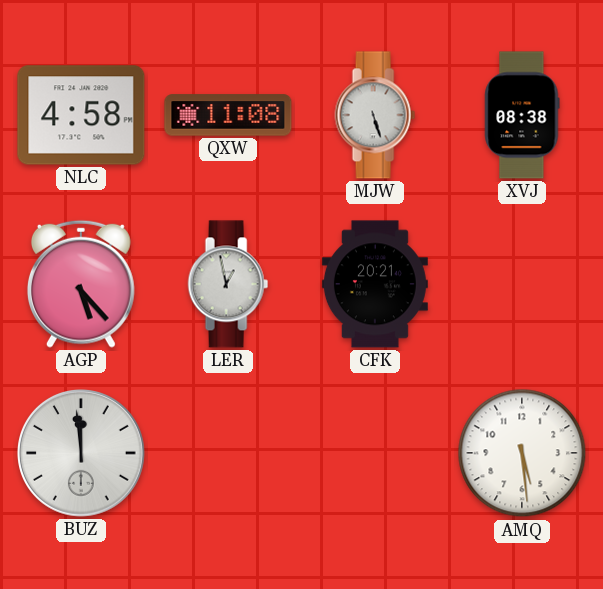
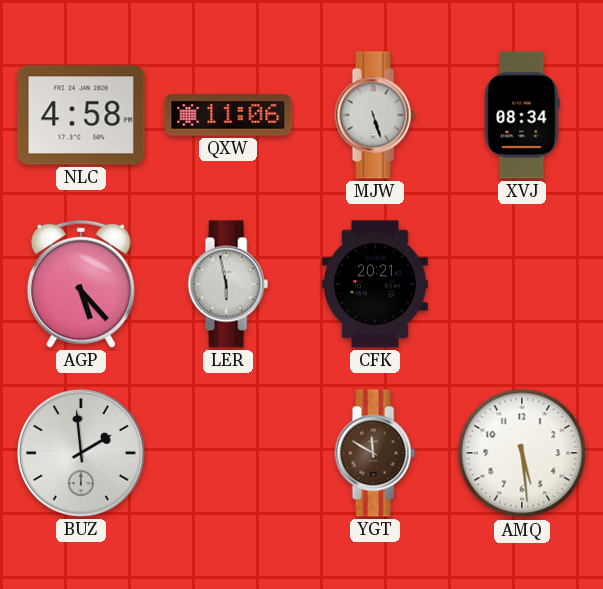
QXW: 11:08 -> 11:06 (228, 115)
XVJ: 08:38 -> 08:34 (522, 115)
LER: 12:58 -> 5:58 (228, 284)
BUZ: 11:59 -> 1:59 (82, 454)
YGT: none -> 11:50 (375, 453)
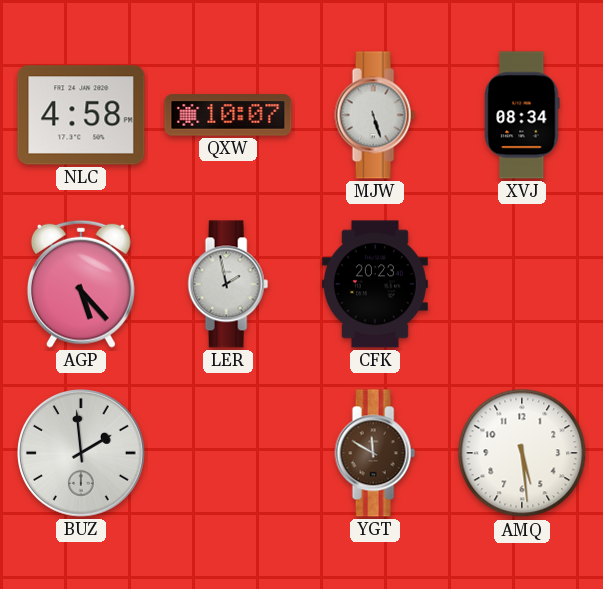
QXW: 11:06 -> 10:07 (228, 115)
LER: 5:58 -> 1:58 (228, 284)
CFK: 20:21 -> 20:23 (375, 284)
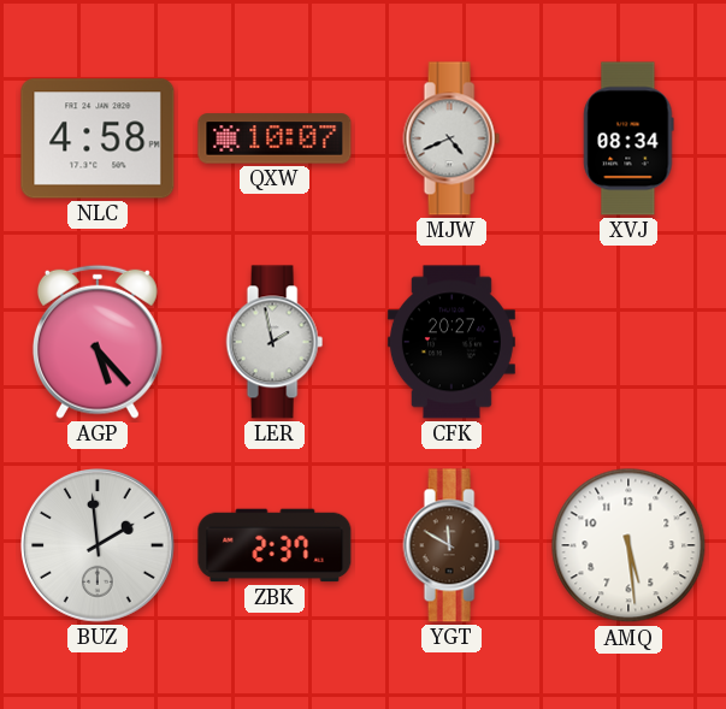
MJW: 5:27 -> 4:41 (451, 138)
CFK: 20:23 -> 20:27 (451, 342)
ZBK: none -> 2:37 (275, 545)
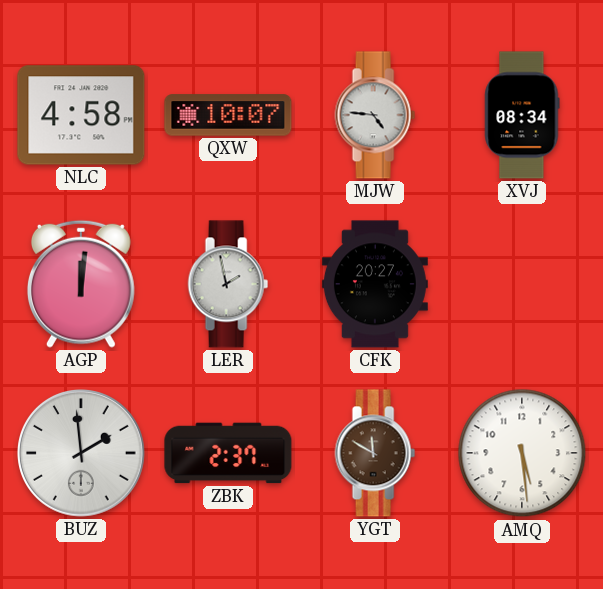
MJW: 4:41 -> 4:46 (375, 115)
AGP: 5:23 -> 12:01 (81, 284)
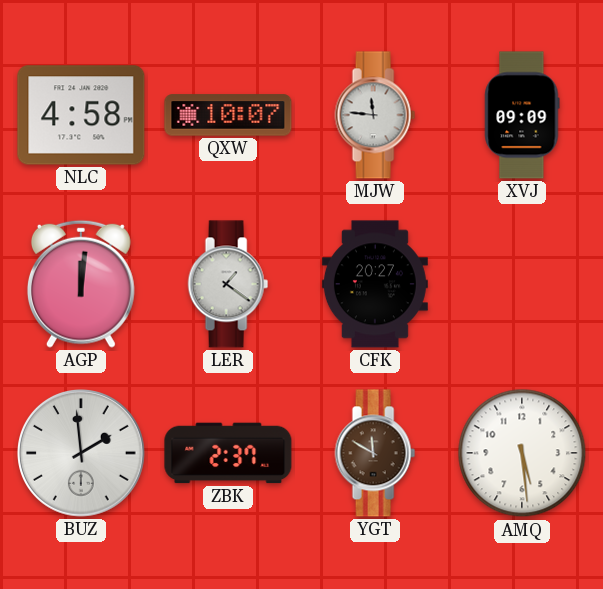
MJW: 4:46 -> 11:46 (375, 115)
XVJ: 08:34 -> 09:09 (522, 115)
LER: 1:58 -> 1:21 (228, 284)
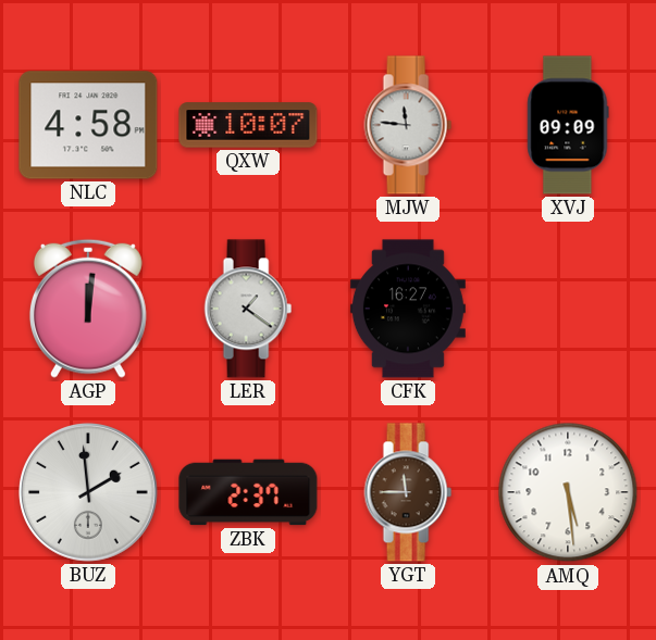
CFK: 20:27 -> 16:27 (408, 309)
YGT: 11:50 -> 11:45 (408, 492)
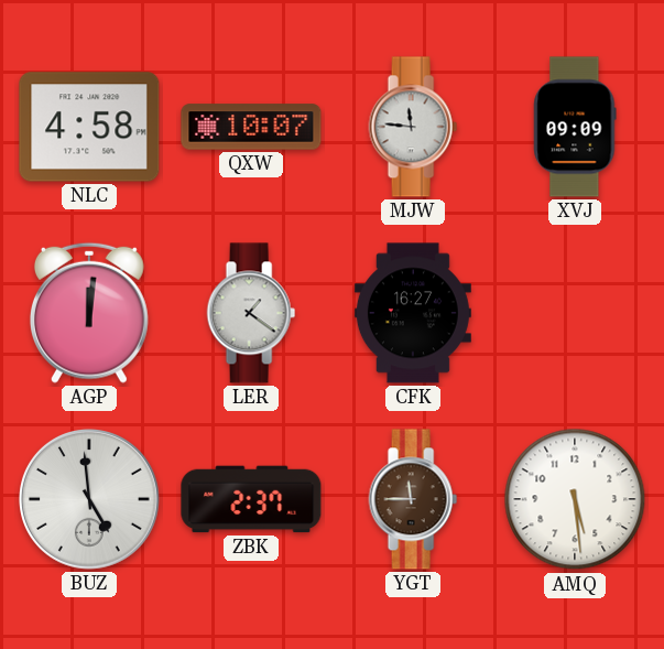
BUZ: 1:59 -> 4:59 (90, 500)
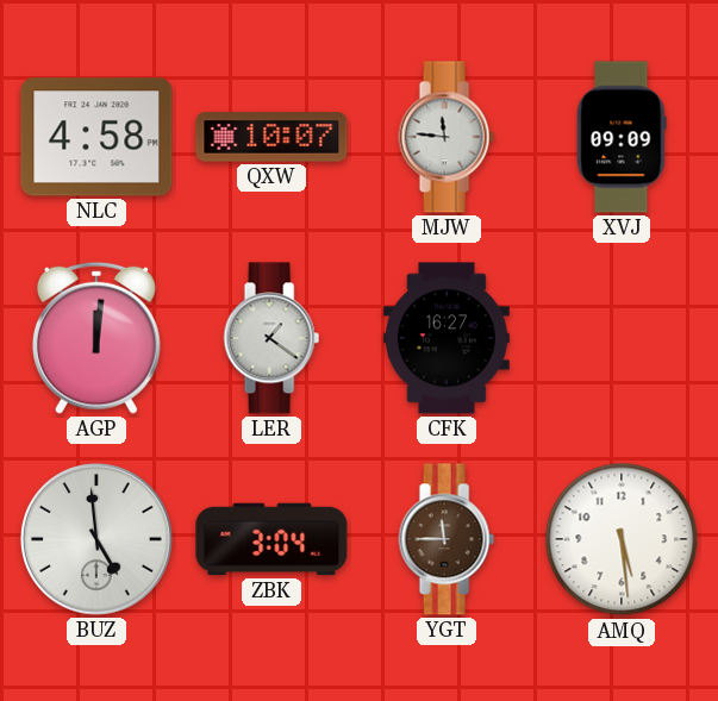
ZBK: 2:37 -> 3:04 (271, 539)
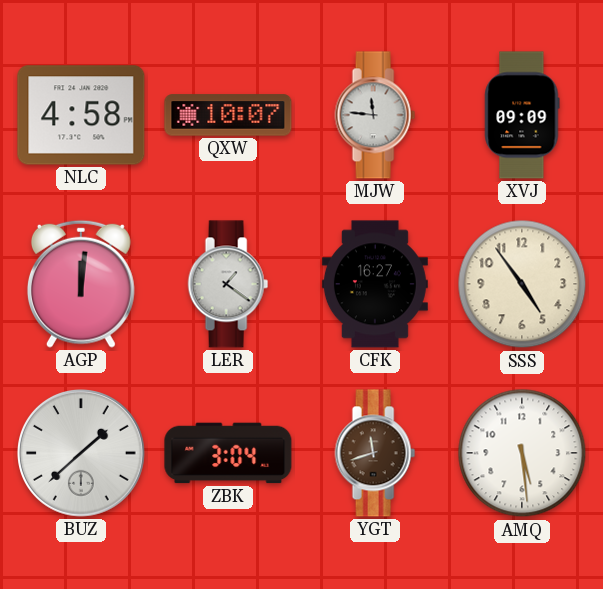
SSS: none -> 4:54 (522, 284)
BUZ: 4:59 -> 1:38 (82, 454)
YGT: 11:45 -> 11:42 (375, 453)
